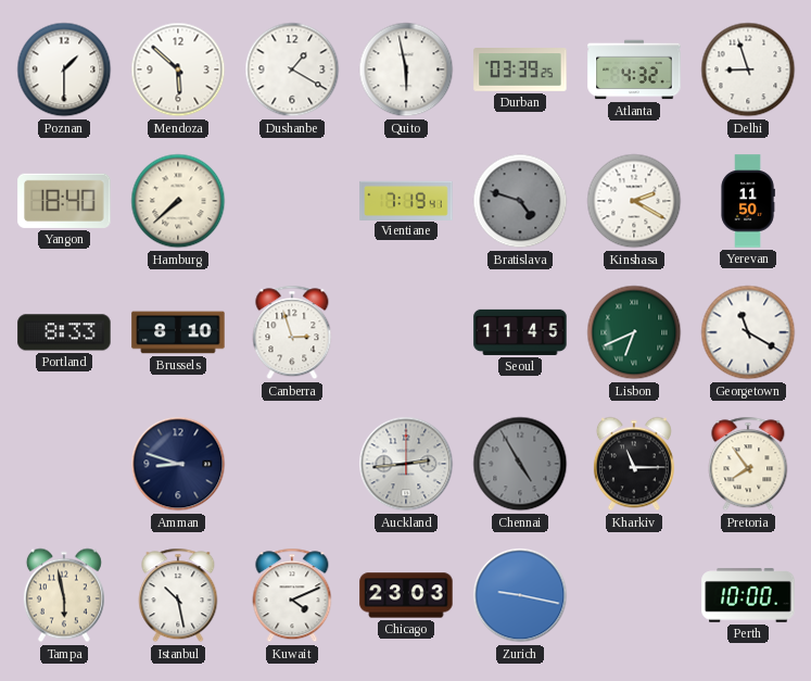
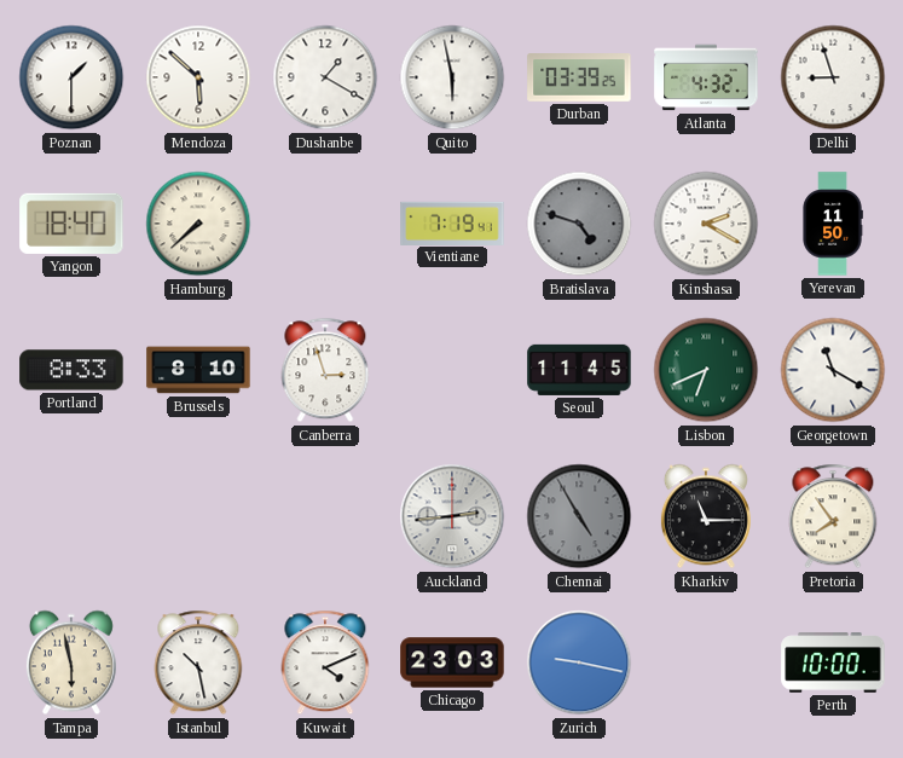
Amman: 8:48 -> none (178, 464)
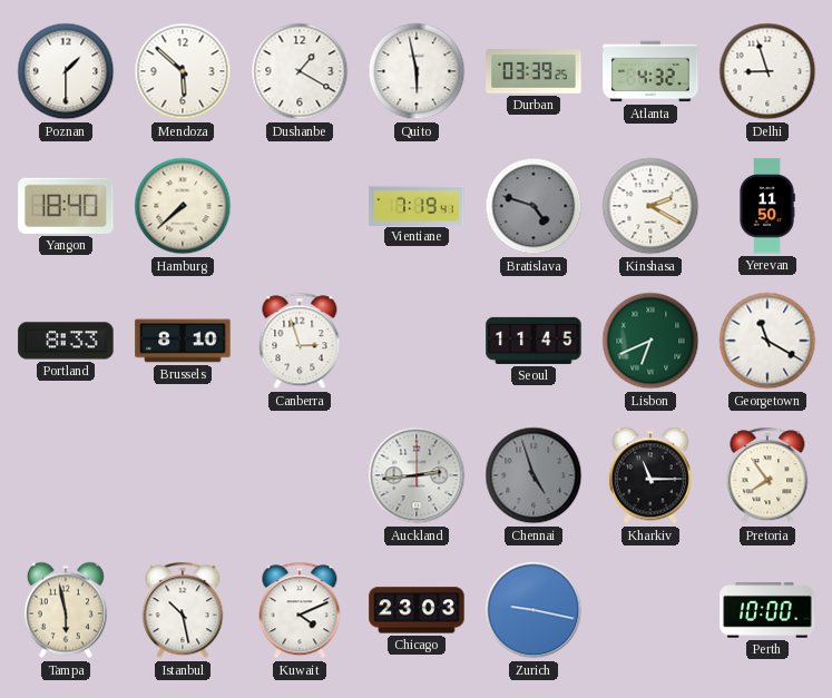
Chennai: 4:55 -> 4:57 (534, 475)
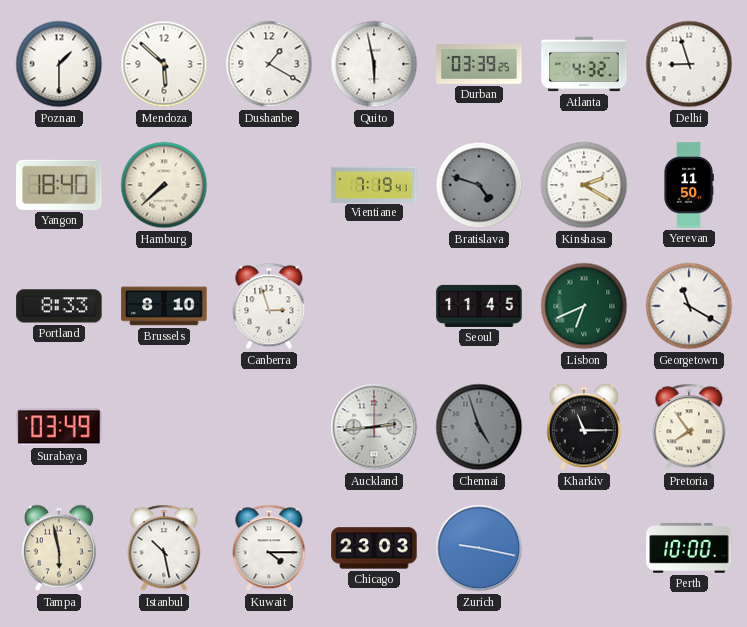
Surabaya: none -> 03:49 (59, 427)
Kuwait: 4:11 -> 4:15 (269, 548)
